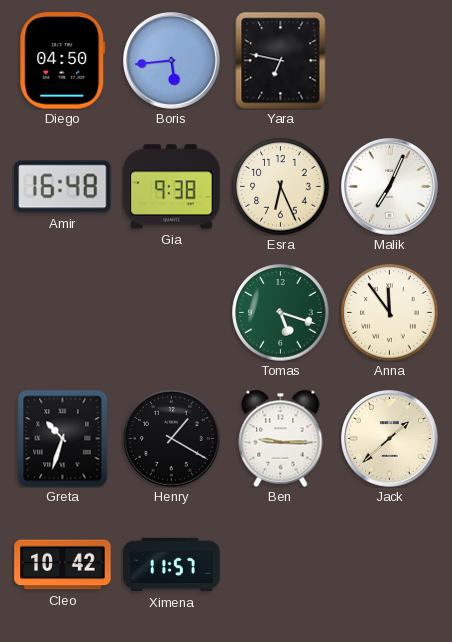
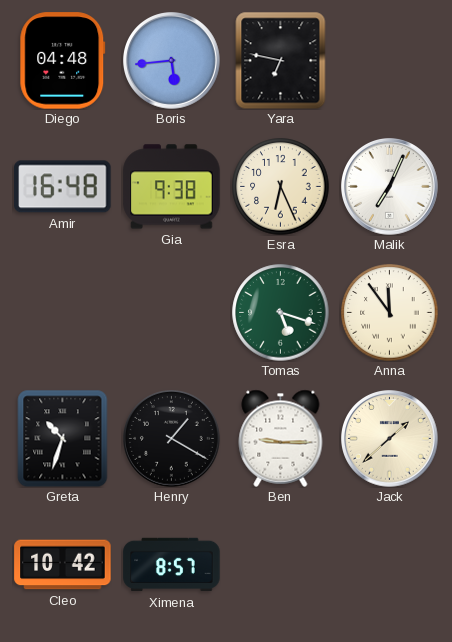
Diego: 04:50 -> 04:48 (63, 61)
Ximena: 11:57 -> 8:57 (172, 565)
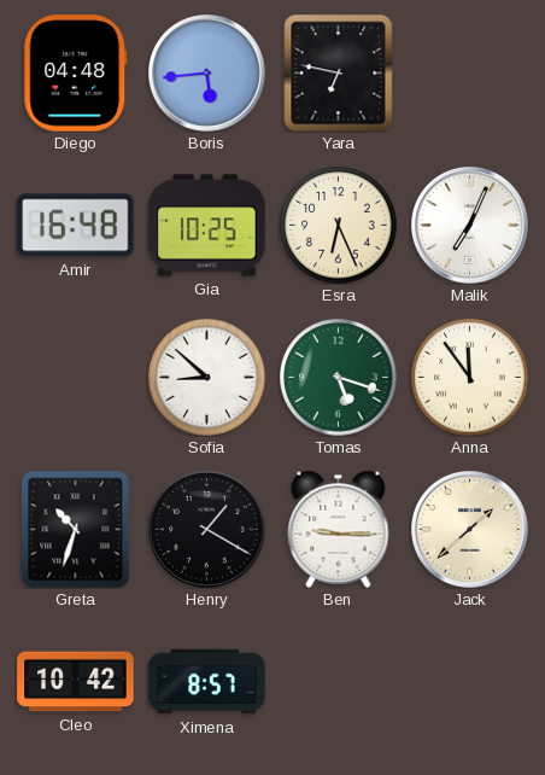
Gia: 9:38 -> 10:25 (207, 226)
Sofia: none -> 8:52 (207, 378)
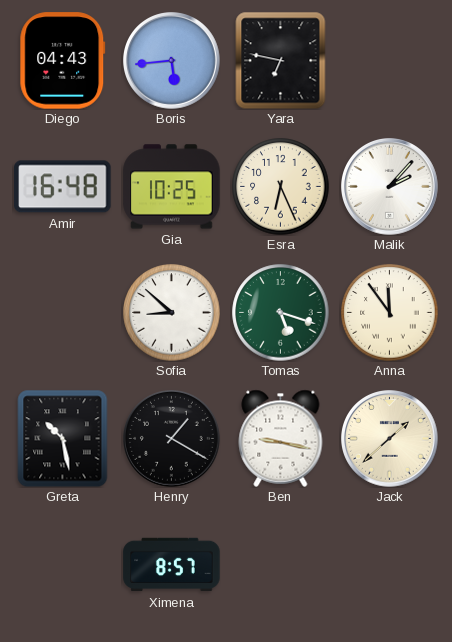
Diego: 04:48 -> 04:43 (63, 61)
Malik: 7:04 -> 2:07 (390, 187)
Greta: 10:33 -> 10:28 (63, 438)
Ben: 9:15 -> 9:17 (281, 438)
Cleo: 10:42 -> none (76, 682)
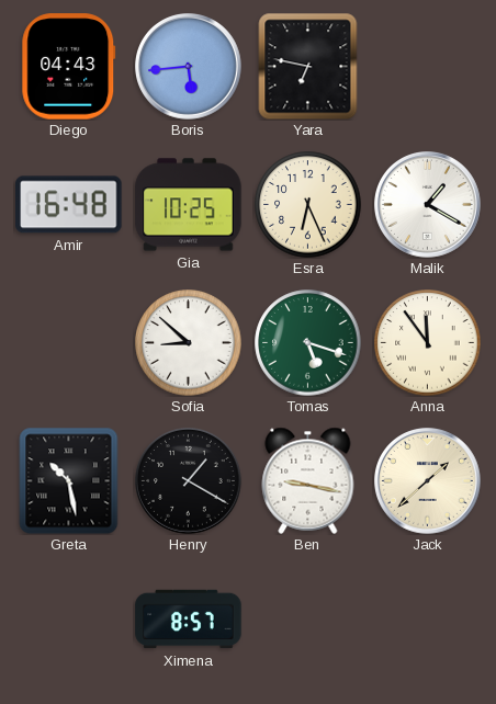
Malik: 2:07 -> 1:20 (428, 205)
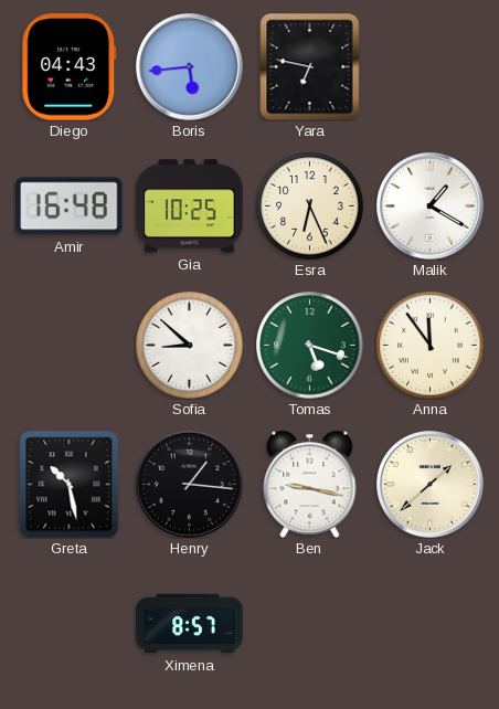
Henry: 1:20 -> 1:16 (190, 485)
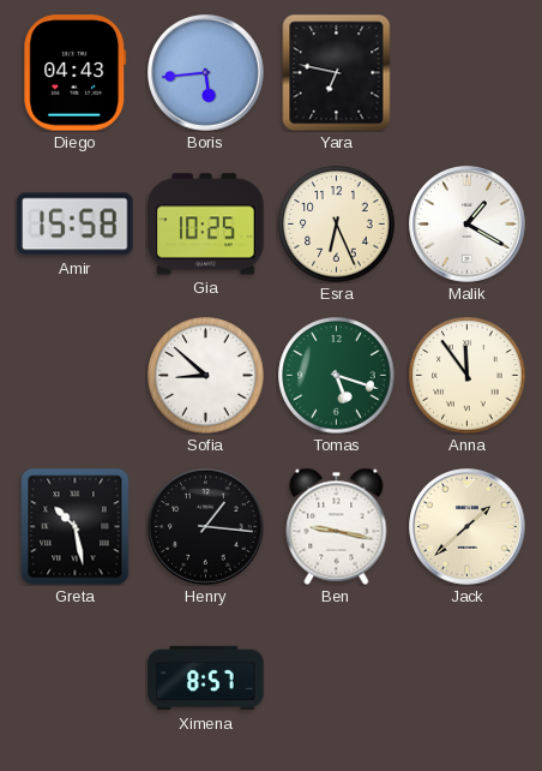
Amir: 16:48 -> 15:58 (76, 225)
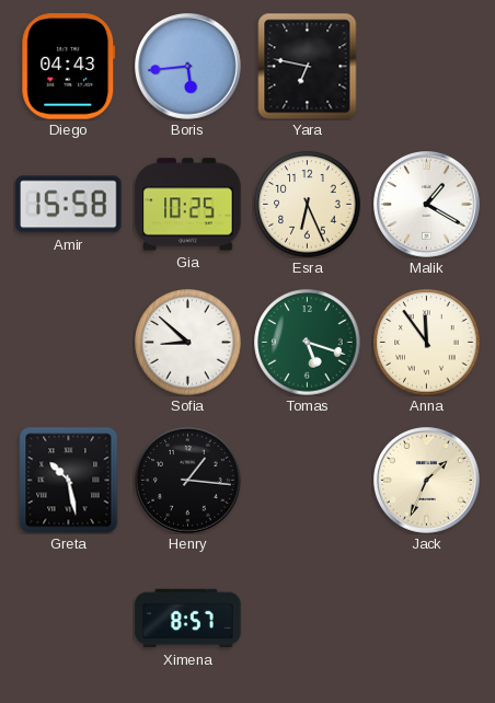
Ben: 9:17 -> none (337, 526)
Jack: 1:38 -> 1:34 (427, 481)
